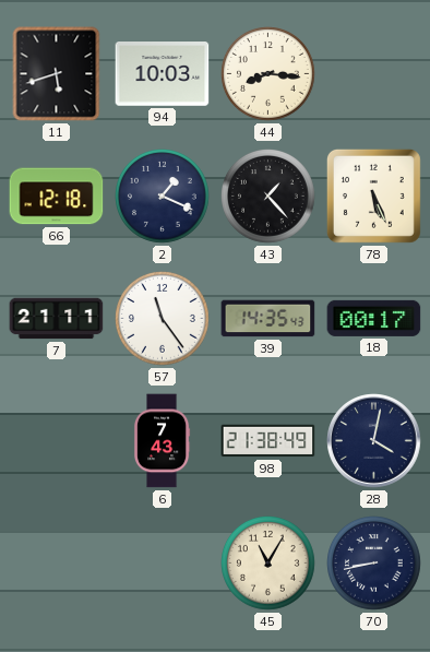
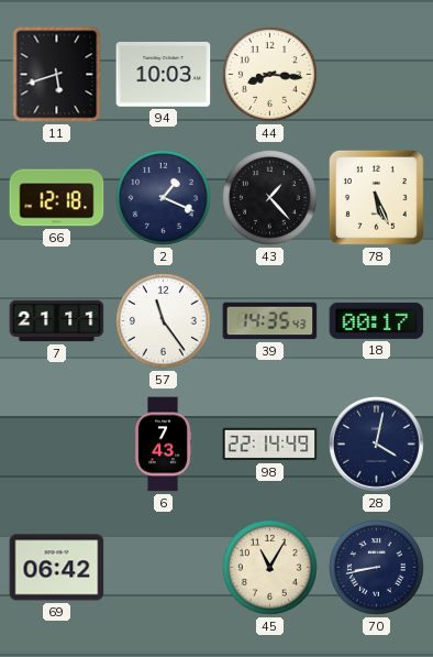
98: 21:38 -> 22:14 (270, 445)
69: none -> 06:42 (57, 568)
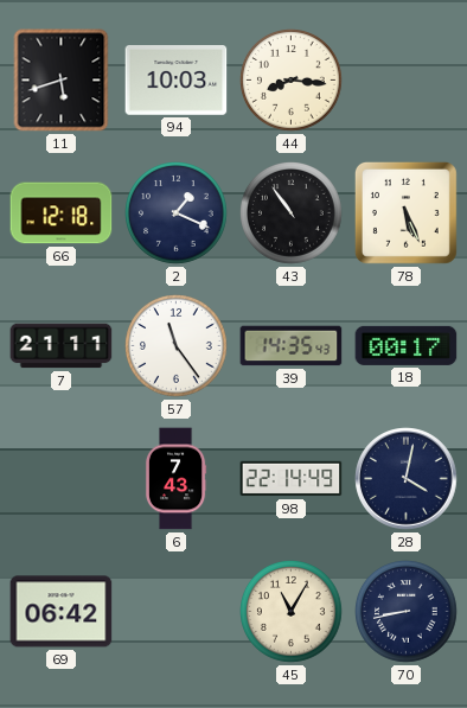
43: 1:23 -> 10:54 (292, 213)
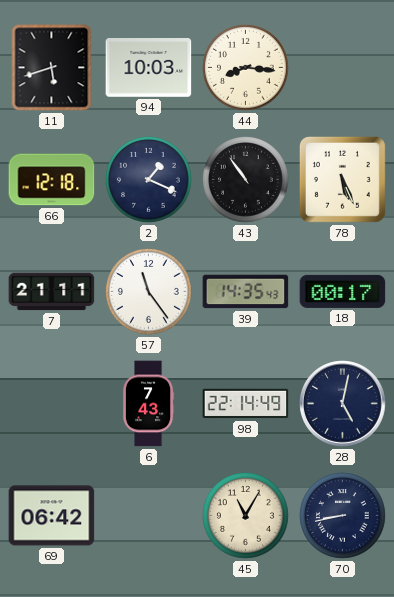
28: 4:02 -> 5:02 (343, 404)
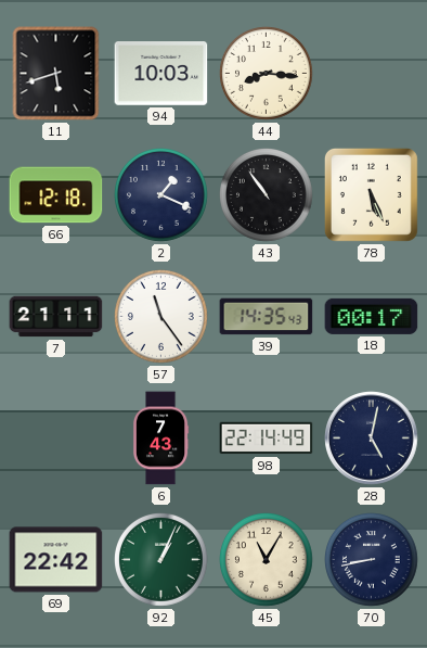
69: 06:42 -> 22:42 (56, 560)
92: none -> 1:04 (161, 560)
